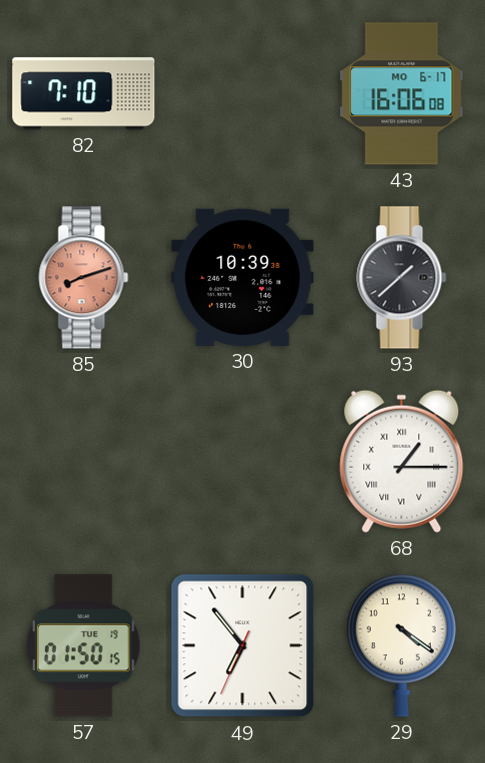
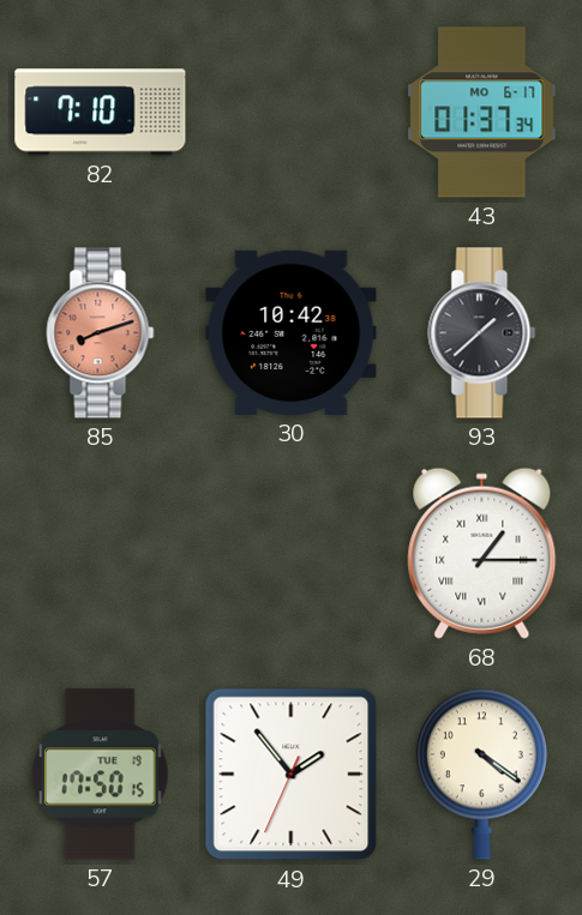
43: 16:06 -> 01:37 (482, 113)
30: 10:39 -> 10:42 (292, 332)
57: 01:50 -> 17:50 (101, 775)
49: 6:53 -> 1:53 (292, 775)
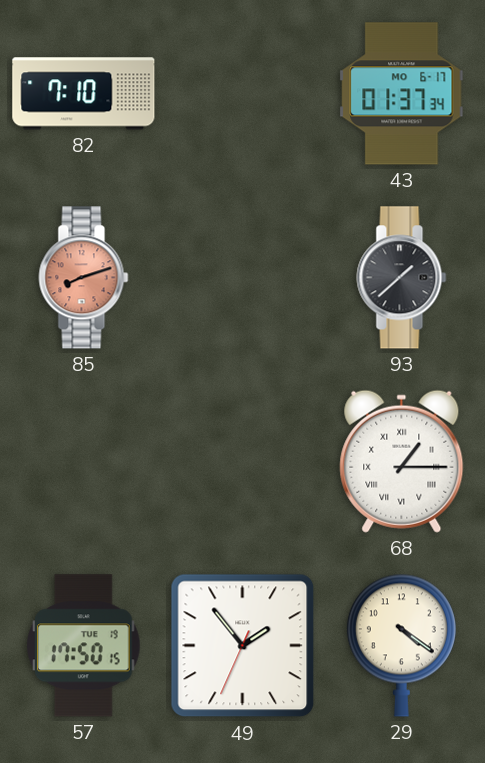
30: 10:42 -> none (292, 332)
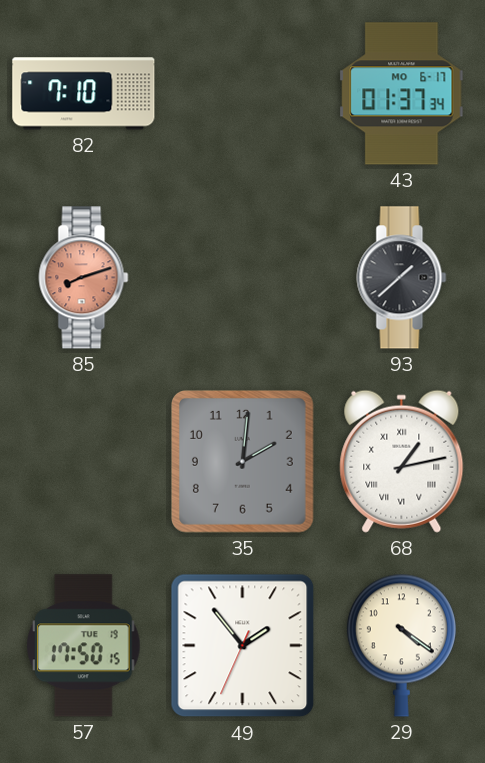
35: none -> 2:01 (242, 461)
68: 1:15 -> 1:13 (402, 461)
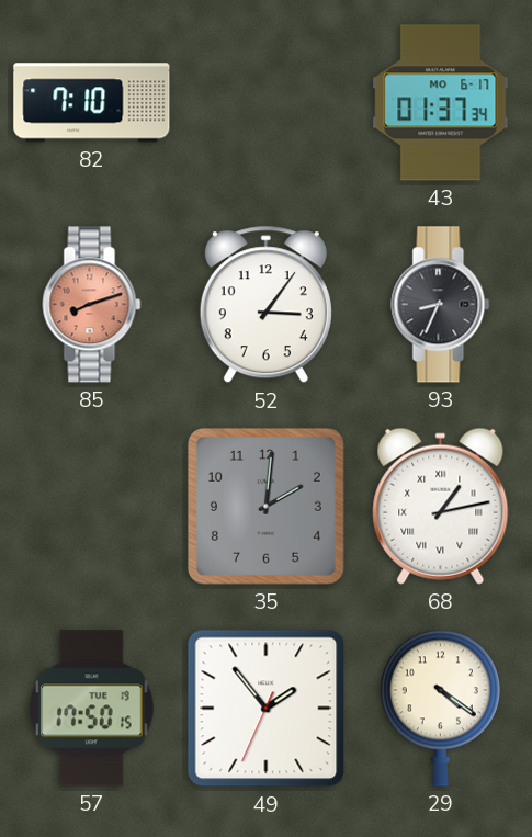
52: none -> 3:06 (265, 305)
93: 1:38 -> 8:34 (441, 305)
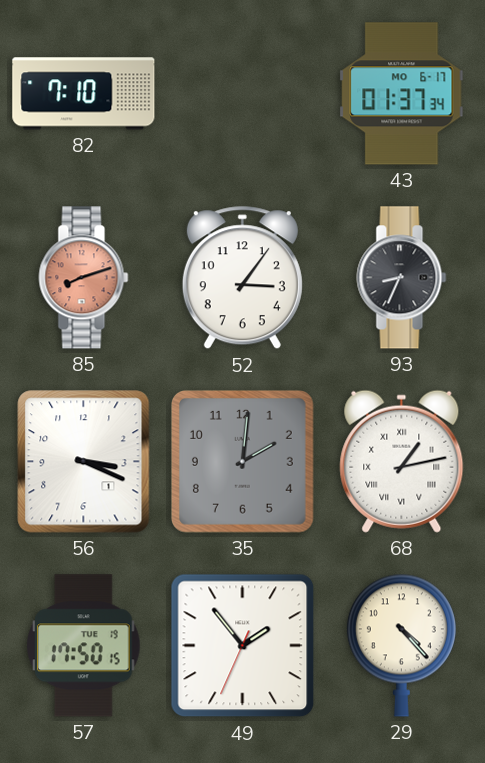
56: none -> 3:19 (84, 462)
29: 4:21 -> 4:23 (401, 645)
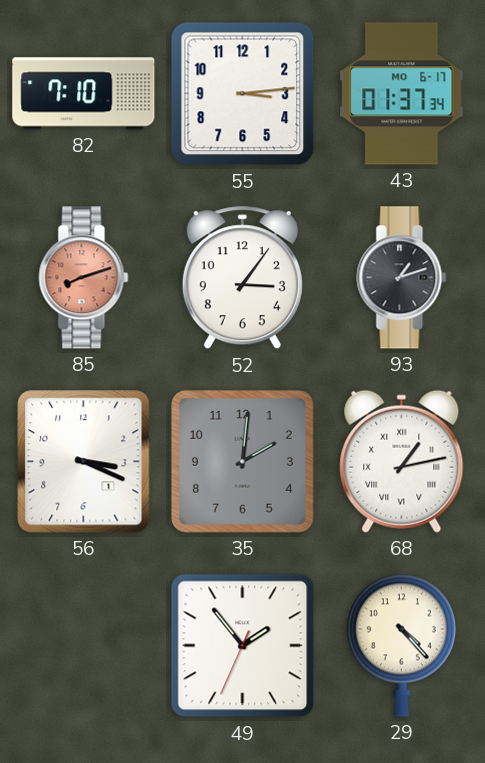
55: none -> 3:14 (243, 94)
93: 8:34 -> 1:12 (402, 278)
57: 17:50 -> none (84, 646)
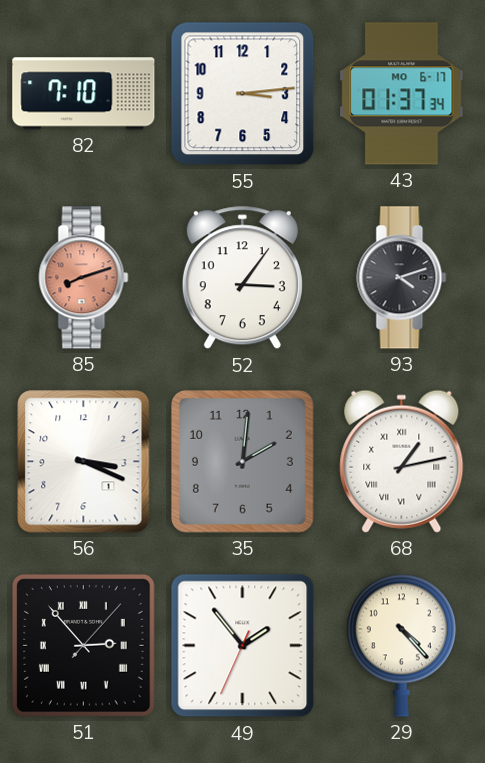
93: 1:12 -> 4:12 (402, 278)
51: none -> 2:53 (83, 645)
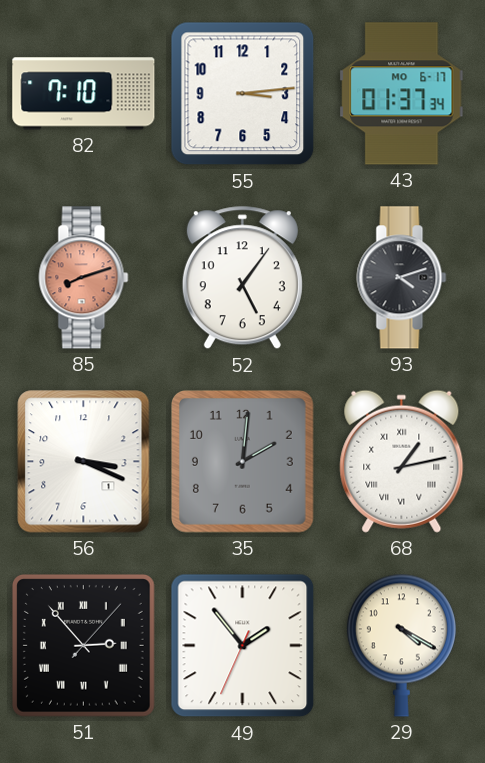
52: 3:06 -> 5:06 (242, 278)
29: 4:23 -> 4:20 (401, 645)
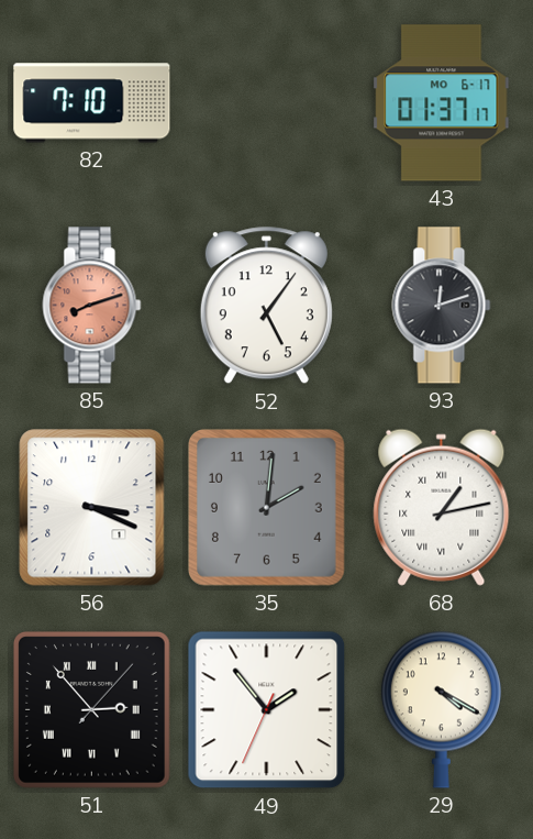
55: 3:14 -> none (243, 94)
43: 01:37:34 -> 01:37:17 (442, 103)
93: 4:12 -> 12:12 (442, 306)
